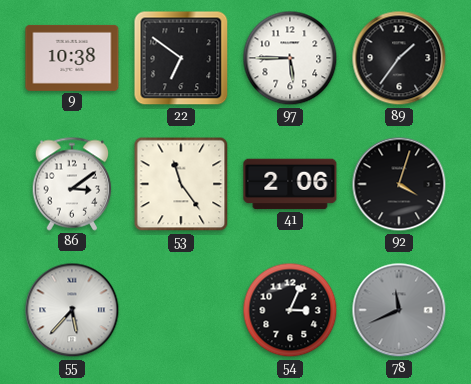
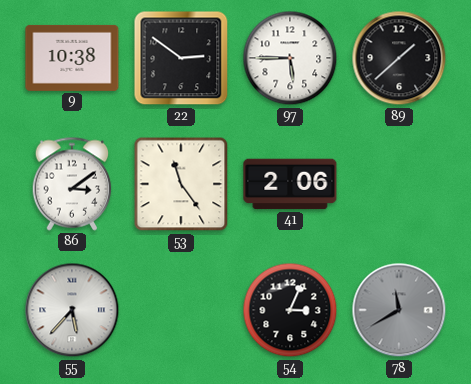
22: 6:51 -> 2:51 (181, 58)
89: 1:36 -> 1:38 (399, 58)
92: 4:03 -> none (399, 184)
78: 11:41 -> 11:40 (399, 310)
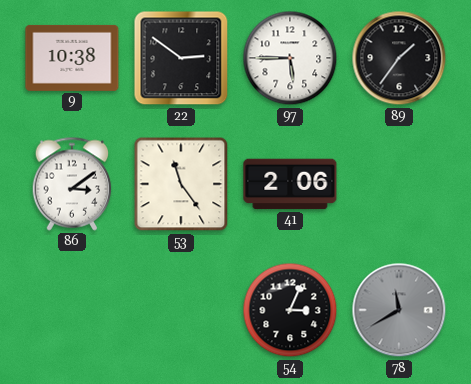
89: 1:38 -> 1:36 (399, 58)
55: 5:37 -> none (72, 310)
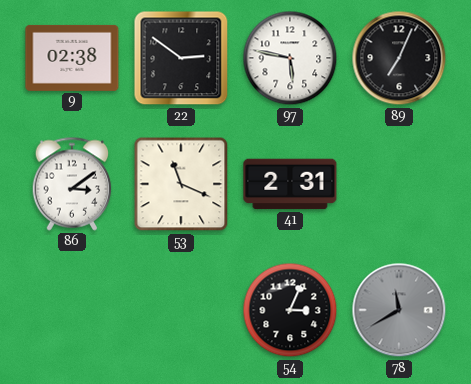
9: 10:38 -> 02:38 (72, 58)
97: 5:45 -> 5:47 (290, 58)
89: 1:36 -> 7:04 (399, 58)
53: 11:24 -> 11:19 (181, 184)
41: 2:06 -> 2:31 (290, 184)
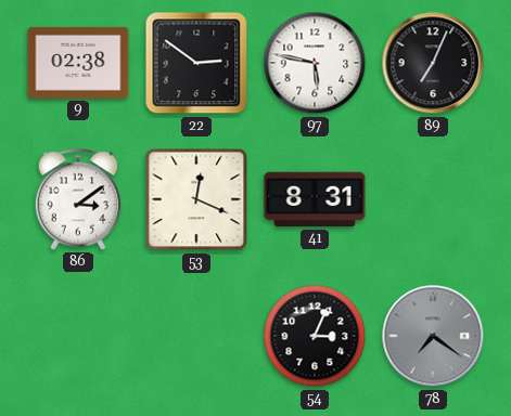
53: 11:19 -> 12:19 (196, 199)
41: 2:31 -> 8:31 (315, 199)
78: 11:40 -> 7:21 (433, 336)
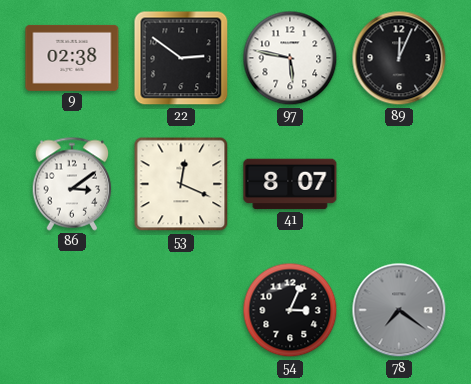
89: 7:04 -> 12:04 (399, 58)
41: 8:31 -> 8:07 (290, 184)
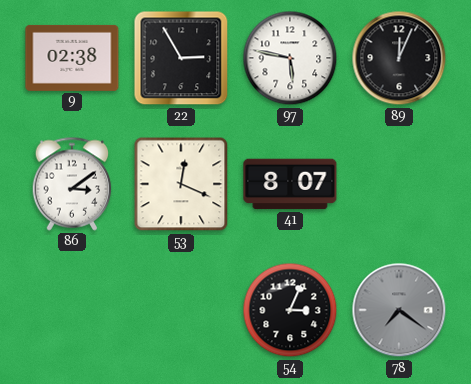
22: 2:51 -> 2:55 (181, 58)
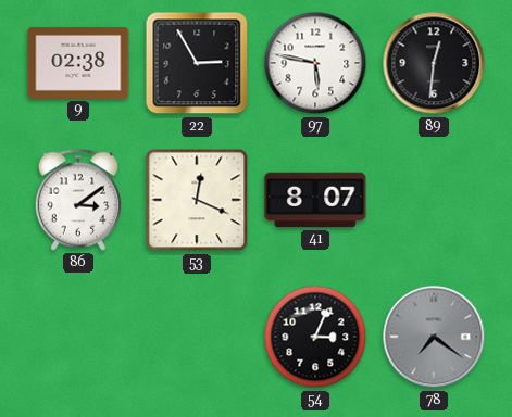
89: 12:04 -> 12:31 (434, 63)
